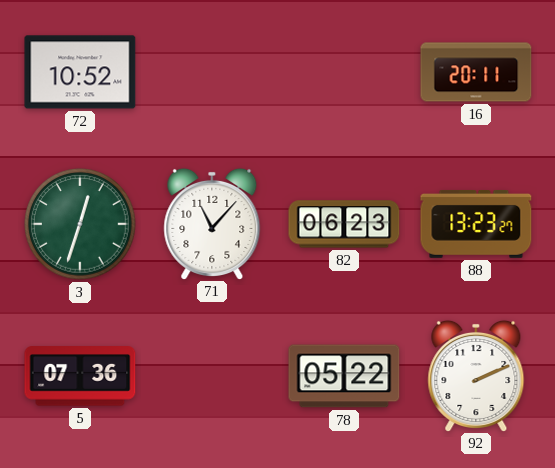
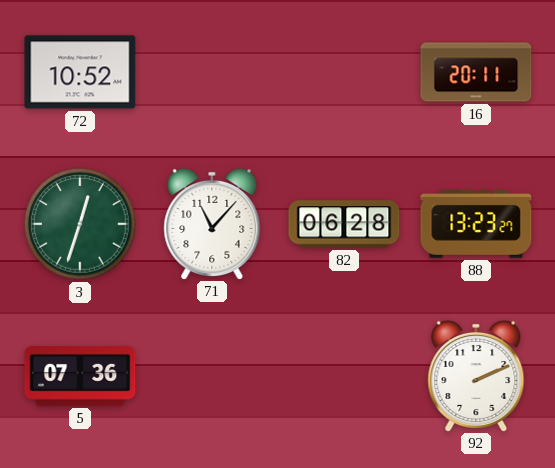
82: 06:23 -> 06:28 (344, 224)
78: 05:22 -> none (344, 376)
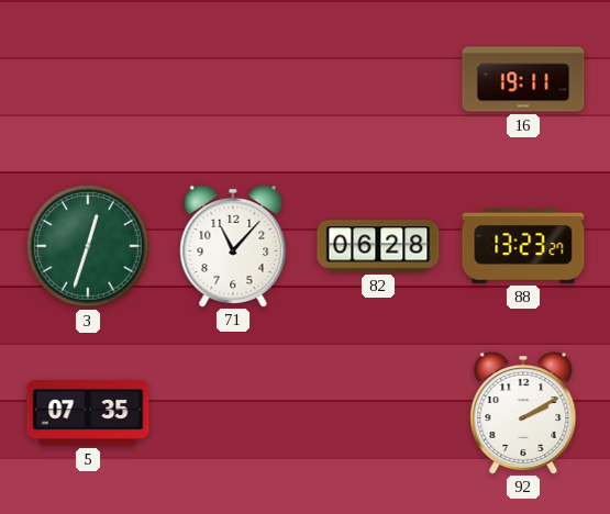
72: 10:52 -> none (80, 72)
16: 20:11 -> 19:11 (523, 79)
5: 07:36 -> 07:35 (88, 413)
92: 2:11 -> 2:10 (523, 412)
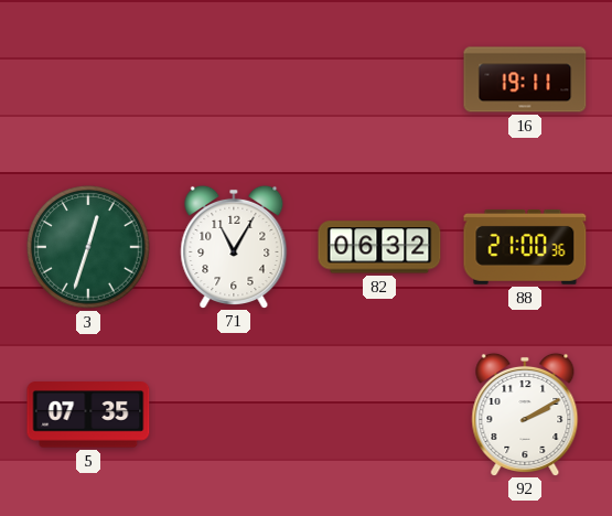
71: 11:07 -> 11:05 (234, 246)
82: 06:28 -> 06:32 (379, 247)
88: 13:23 -> 21:00 (525, 248)
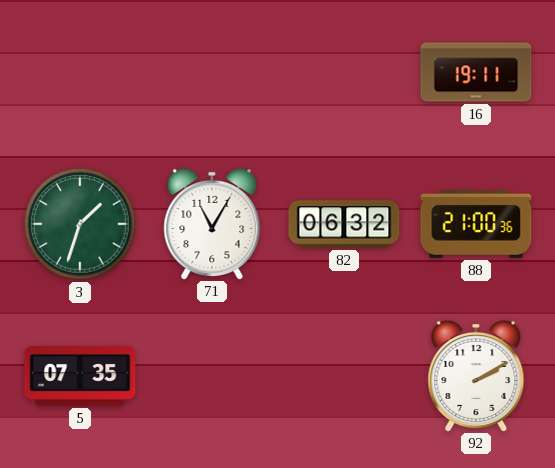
3: 12:33 -> 1:33 (80, 224)
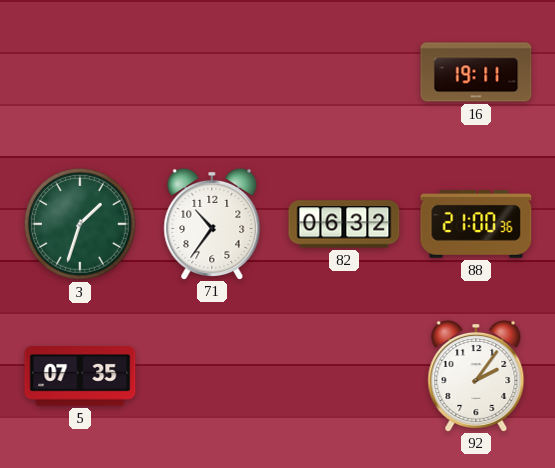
71: 11:05 -> 10:36 (212, 223)
92: 2:10 -> 2:06 (476, 375)
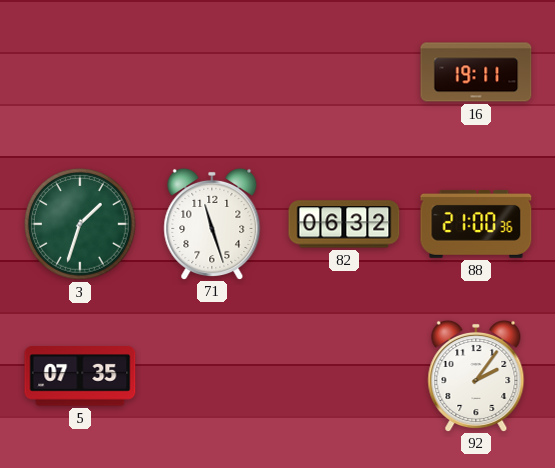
71: 10:36 -> 11:27 (212, 223)
